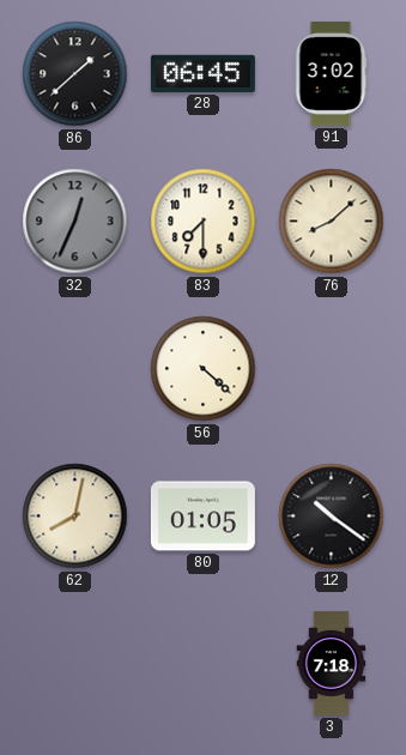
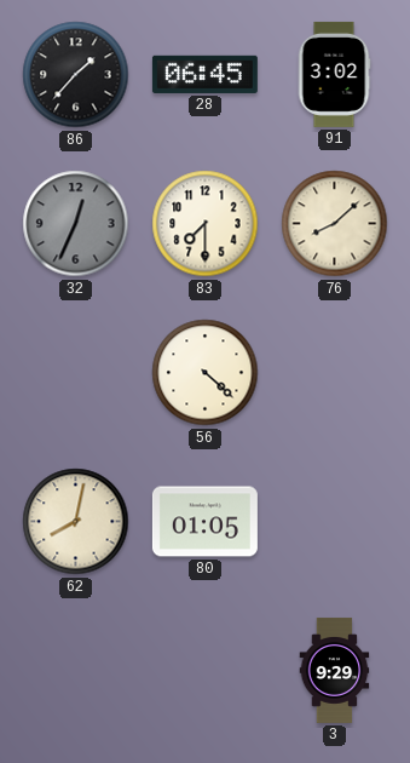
86: 1:38 -> 1:37 (76, 75)
12: 10:21 -> none (332, 517)
3: 7:18 -> 9:29 (335, 670)
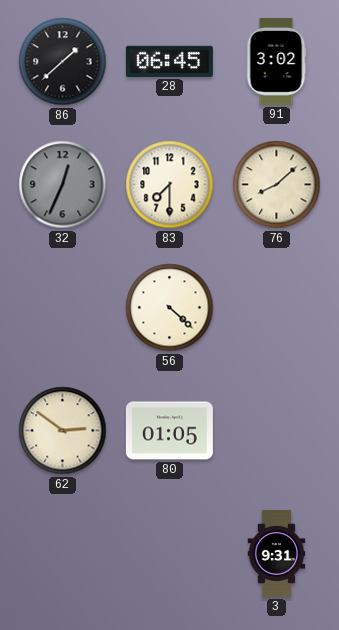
86: 1:37 -> 1:38 (63, 62)
62: 8:02 -> 2:51 (63, 431)
3: 9:29 -> 9:31 (277, 553)
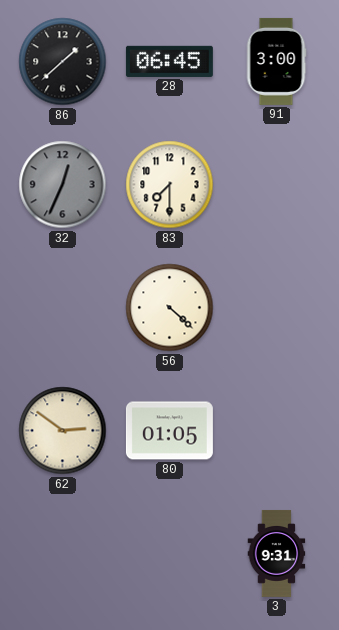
91: 3:02 -> 3:00 (276, 61)
76: 8:08 -> none (277, 185)
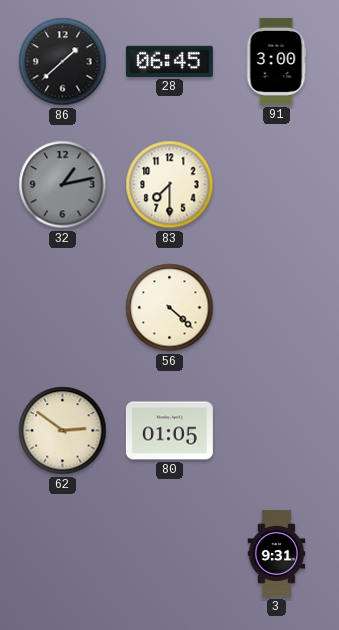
32: 12:34 -> 1:13 (63, 185)
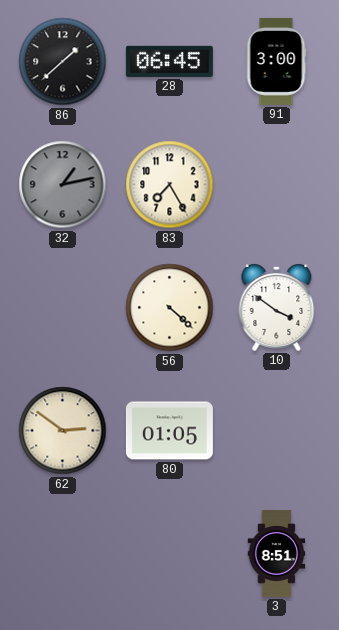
83: 7:30 -> 7:25 (170, 185)
10: none -> 3:51 (277, 308)
3: 9:31 -> 8:51 (277, 553)
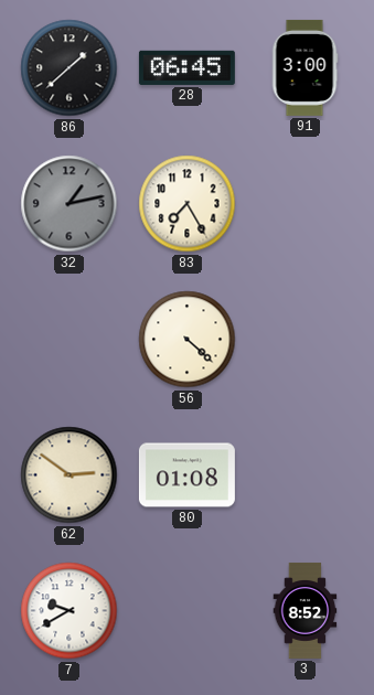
10: 3:51 -> none (277, 308)
80: 01:05 -> 01:08 (186, 475)
7: none -> 9:40 (70, 611)
3: 8:51 -> 8:52 (306, 610)
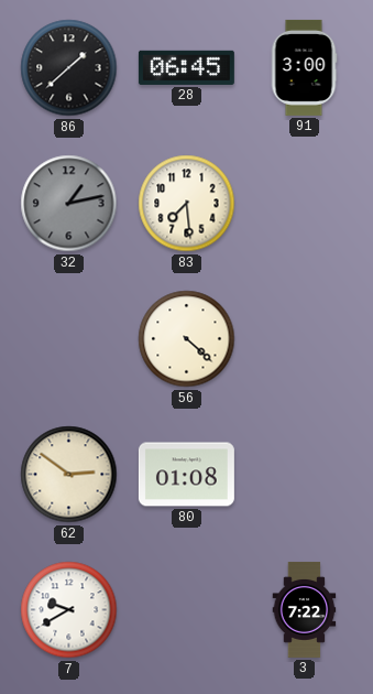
83: 7:25 -> 7:29 (187, 204)
3: 8:52 -> 7:22 (305, 609)
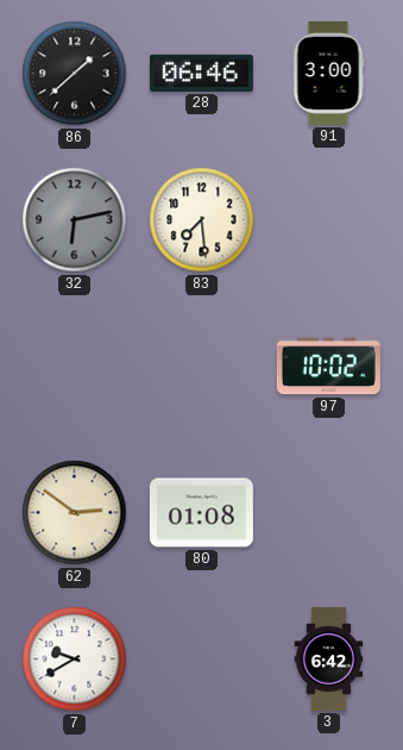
28: 06:45 -> 06:46 (201, 73)
32: 1:13 -> 6:13 (75, 220)
56: 4:22 -> none (187, 339)
97: none -> 10:02 (328, 367)
3: 7:22 -> 6:42 (329, 658)
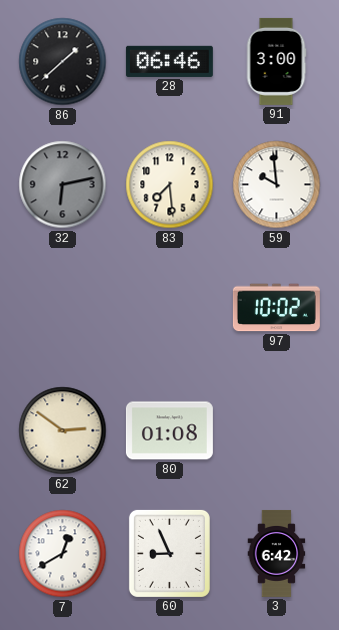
59: none -> 9:59 (277, 185)
7: 9:40 -> 12:40 (63, 554)
60: none -> 8:56 (169, 553)
